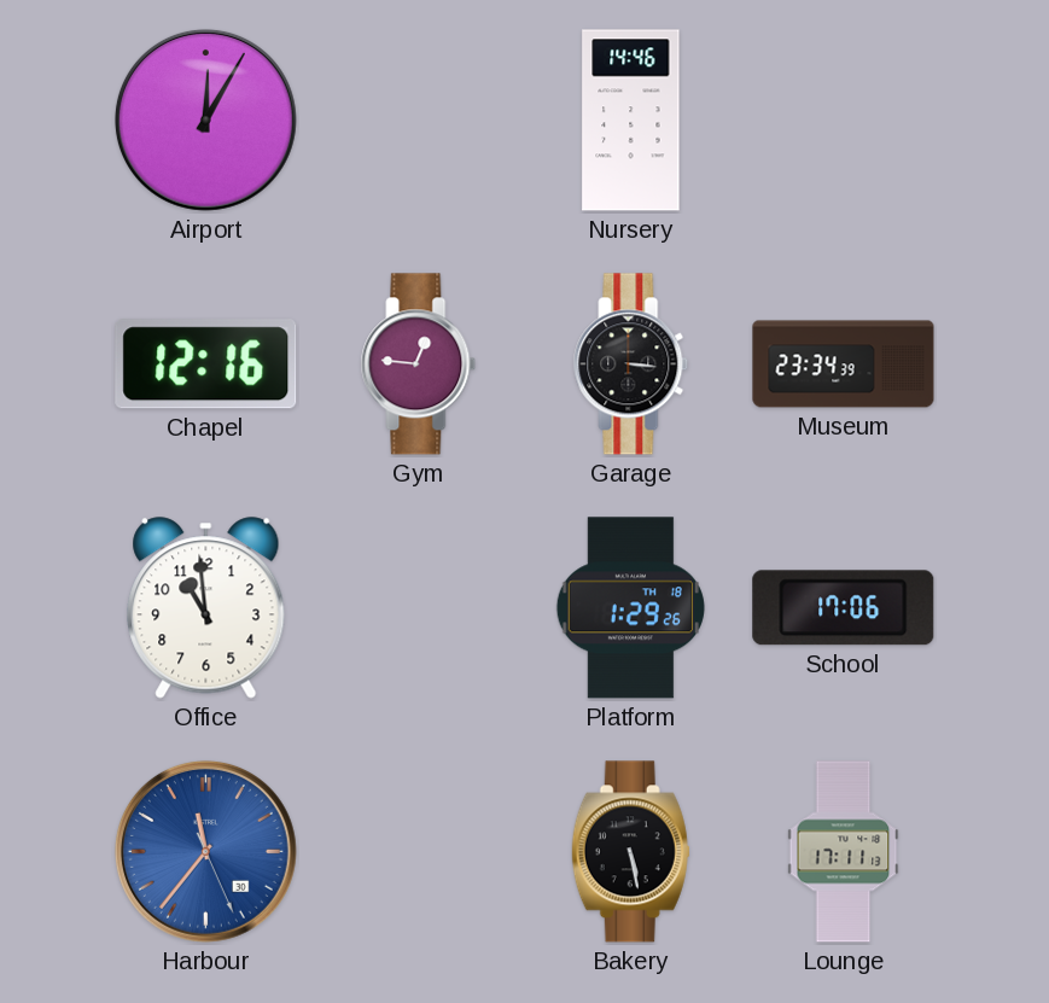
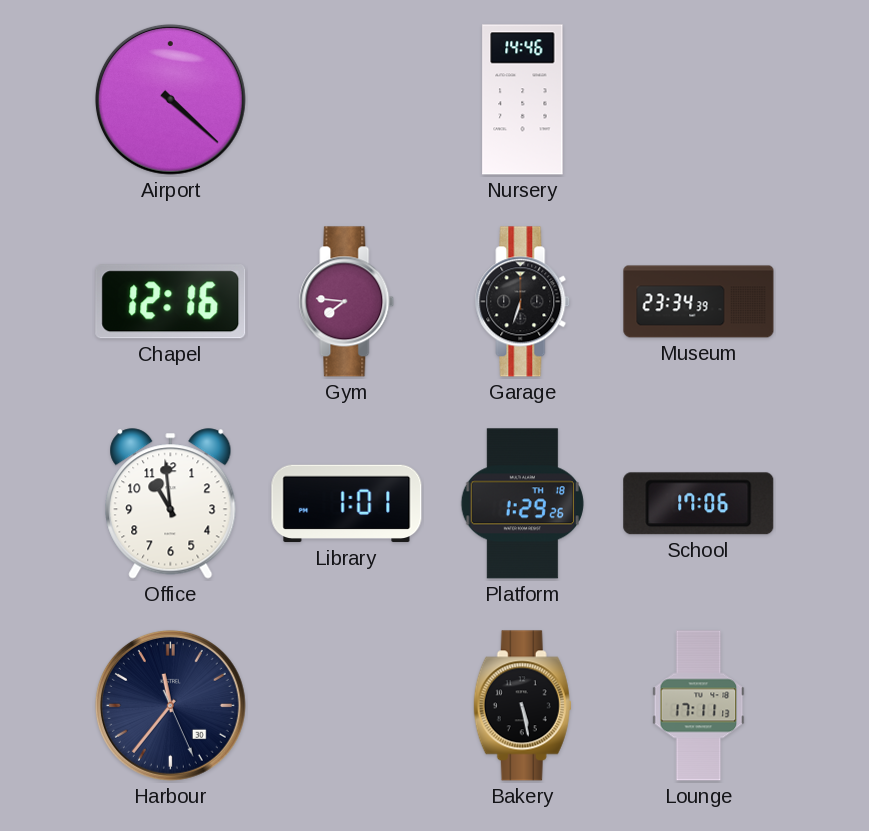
Airport: 12:05 -> 4:22 (170, 99)
Gym: 12:46 -> 7:46 (347, 302)
Garage: 3:16 -> 6:33 (523, 302)
Library: none -> 1:01 (347, 504)
Harbour dial: blue -> navy (170, 705)
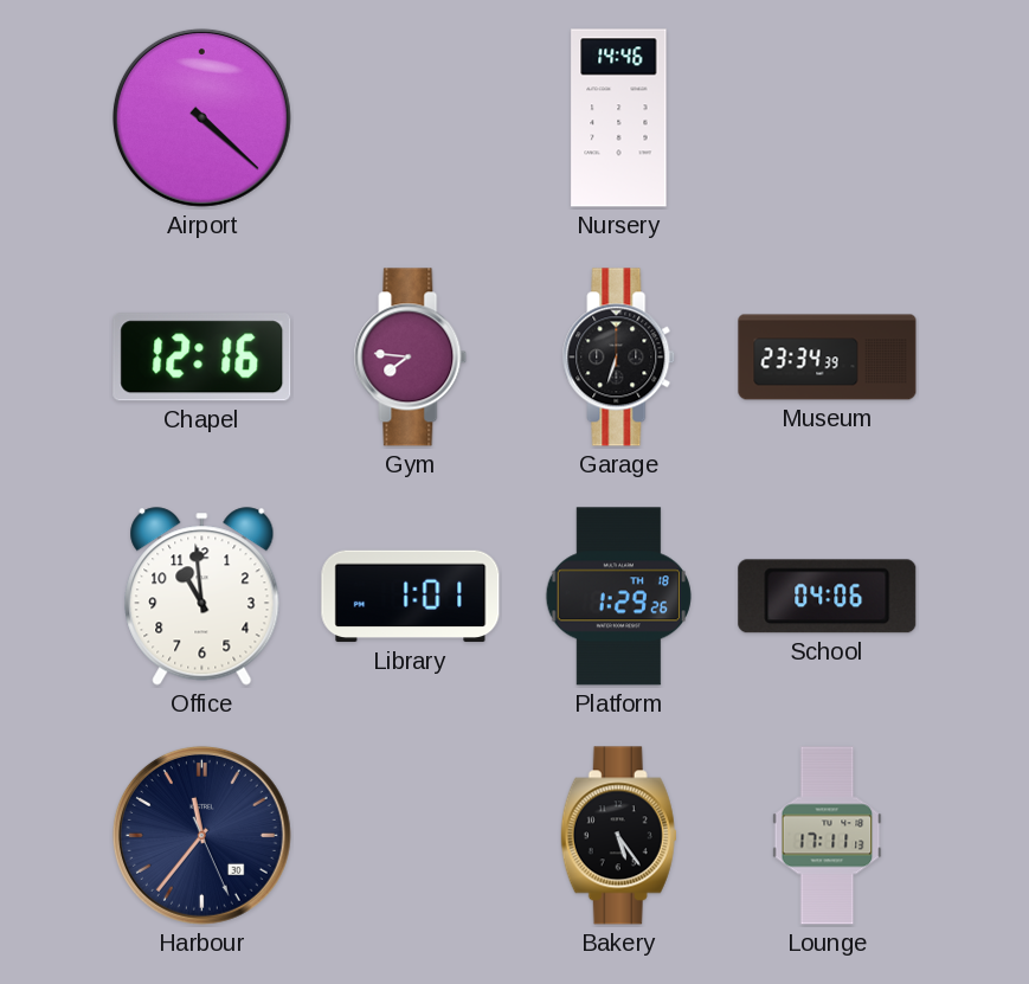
School: 17:06 -> 04:06 (828, 597)
Bakery: 5:28 -> 5:24 (618, 836)
